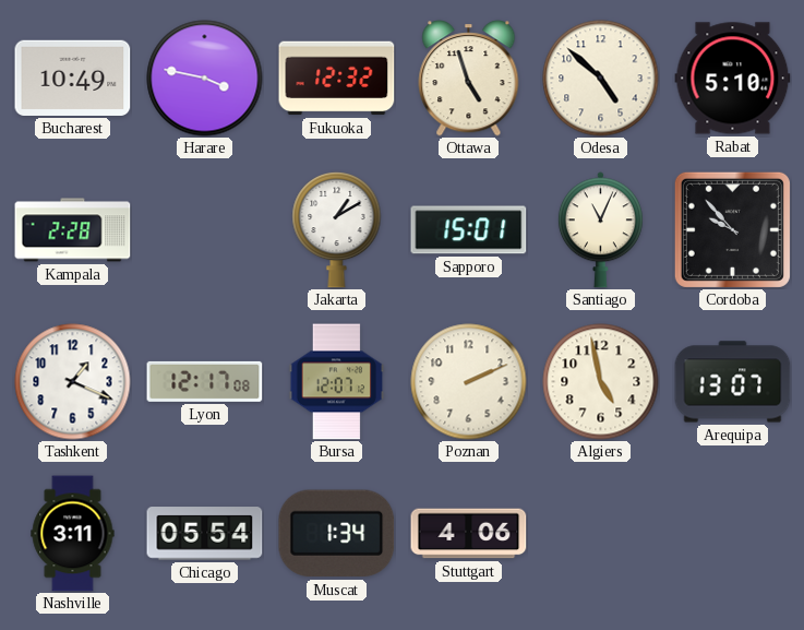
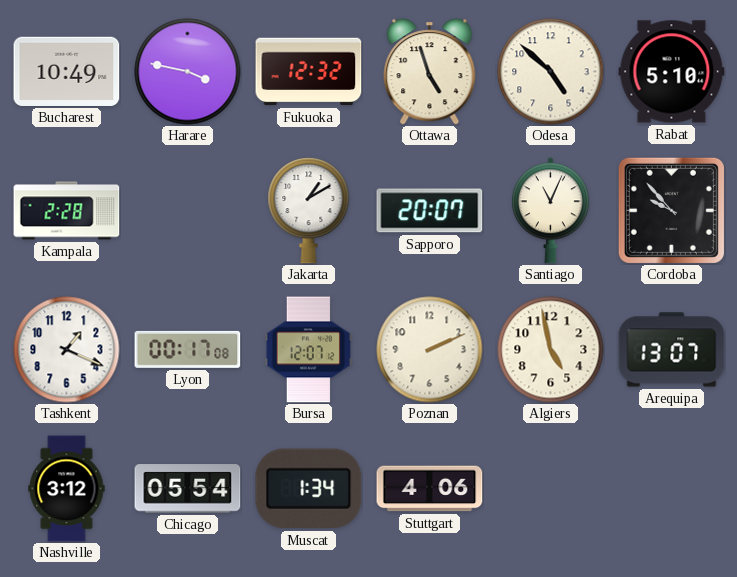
Sapporo: 15:01 -> 20:07 (430, 211)
Lyon: 12:17 -> 00:17 (188, 349)
Nashville: 3:11 -> 3:12 (67, 489)
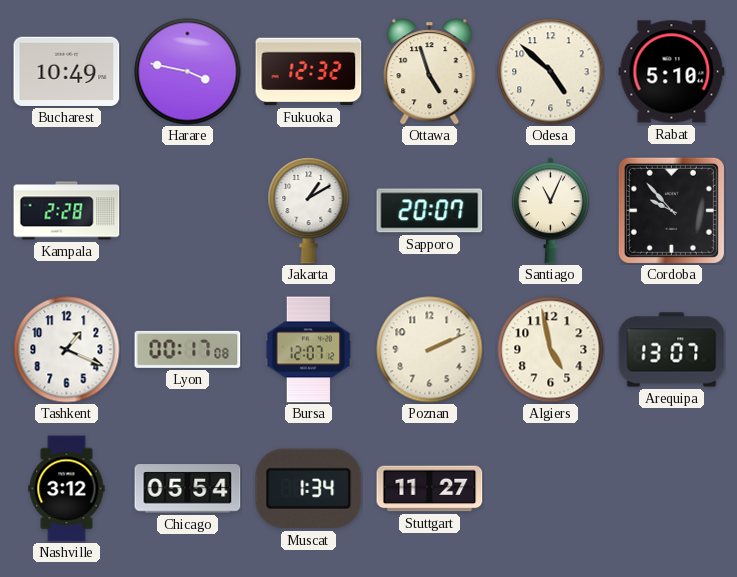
Stuttgart: 4:06 -> 11:27 (430, 489)
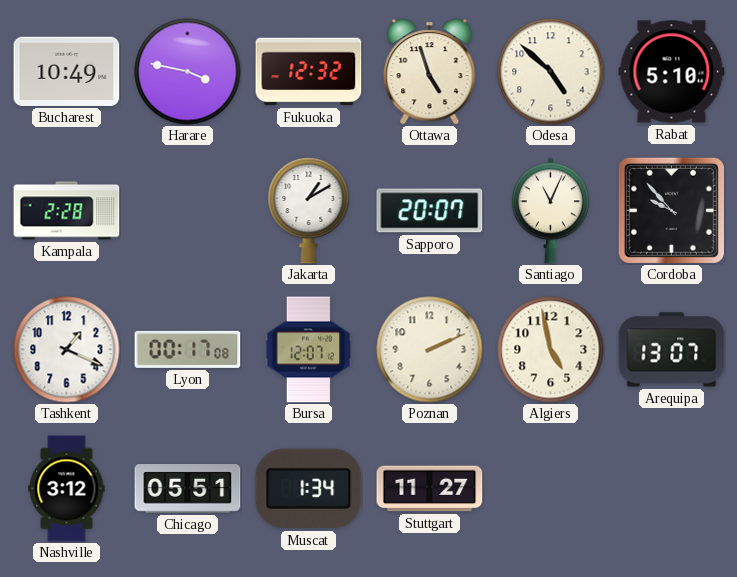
Chicago: 05:54 -> 05:51 (188, 489)
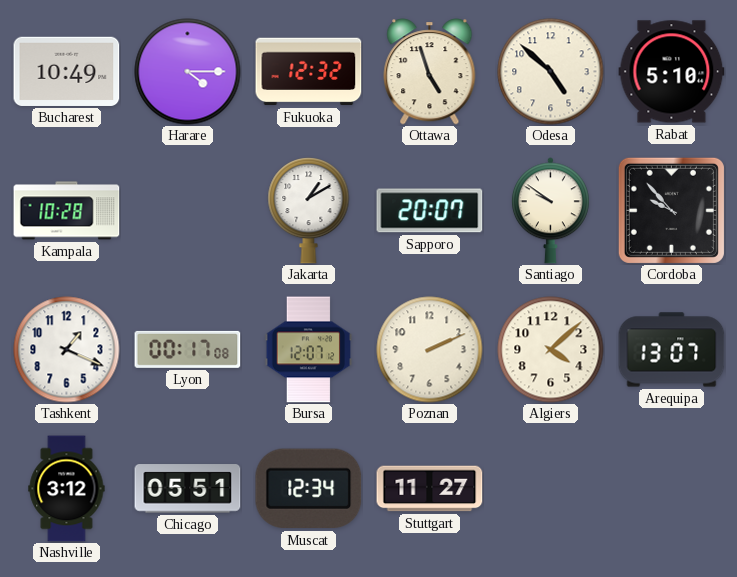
Harare: 3:47 -> 4:15 (188, 72)
Kampala: 2:28 -> 10:28 (67, 211)
Santiago: 11:04 -> 9:51 (550, 211)
Algiers: 4:58 -> 4:08 (551, 350)
Muscat: 1:34 -> 12:34 (309, 489)
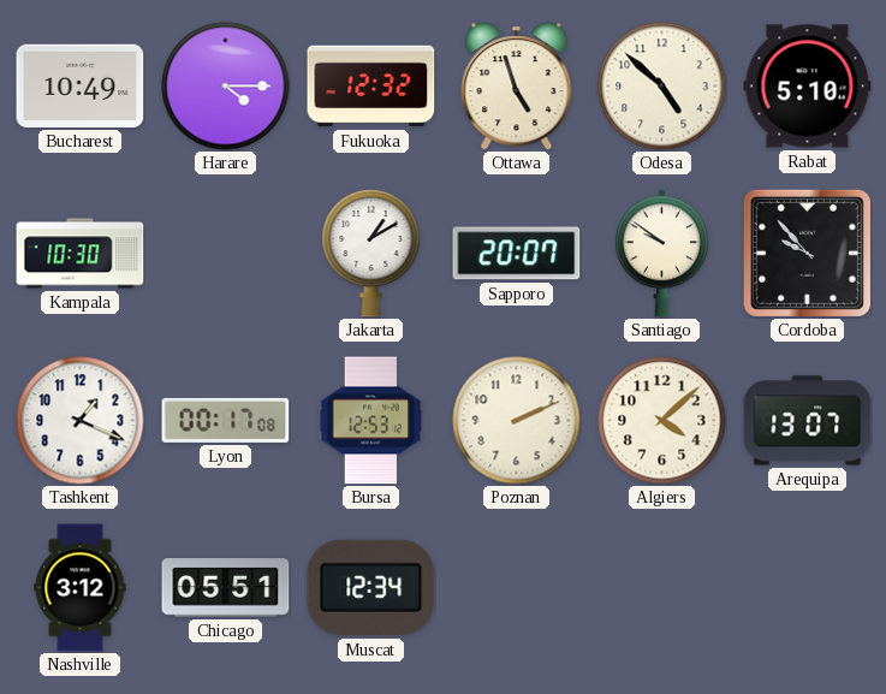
Kampala: 10:28 -> 10:30 (81, 254)
Bursa: 12:07 -> 12:53 (371, 421)
Stuttgart: 11:27 -> none (430, 489)
